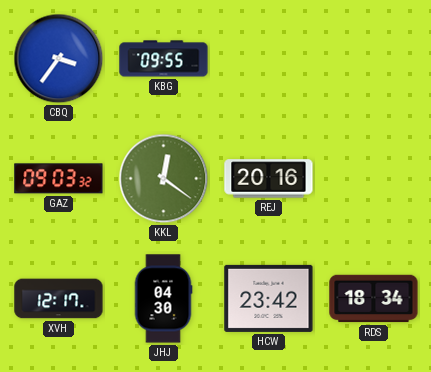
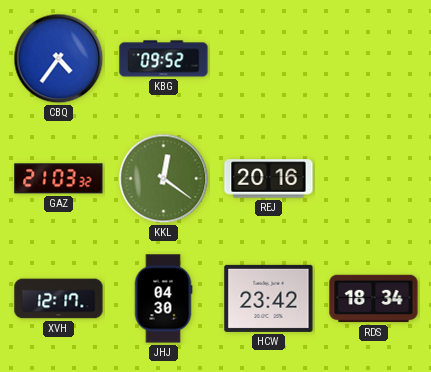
CBQ: 3:36 -> 4:36 (59, 59)
KBG: 09:55 -> 09:52 (164, 59)
GAZ: 09:03 -> 21:03 (59, 179)
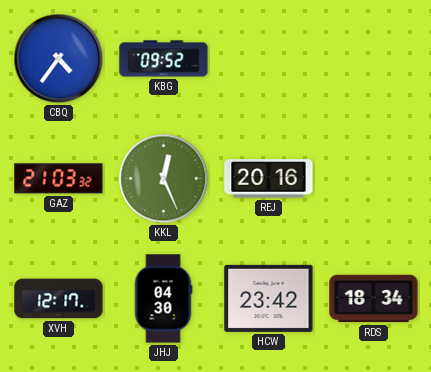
KKL: 12:21 -> 12:26 (164, 179)
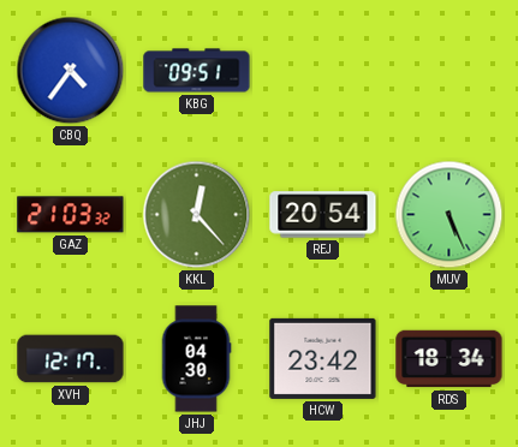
KBG: 09:52 -> 09:51 (197, 71)
KKL: 12:26 -> 12:23 (197, 215)
REJ: 20:16 -> 20:54 (323, 215)
MUV: none -> 5:26 (449, 215)
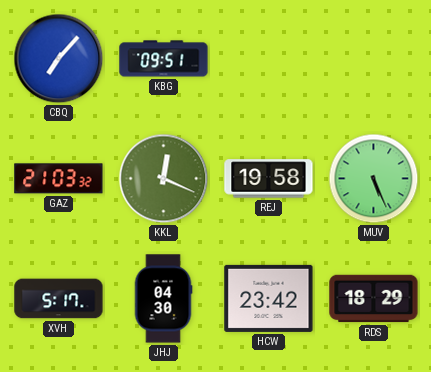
CBQ: 4:36 -> 7:07 (59, 59)
KKL: 12:23 -> 12:19 (164, 179)
REJ: 20:54 -> 19:58 (269, 179)
XVH: 12:17 -> 5:17 (59, 299)
RDS: 18:34 -> 18:29 (374, 299)
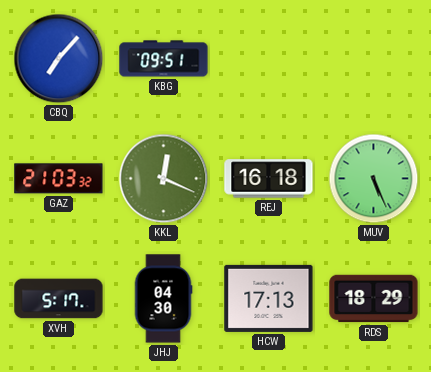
REJ: 19:58 -> 16:18 (269, 179)
HCW: 23:42 -> 17:13 (269, 298)
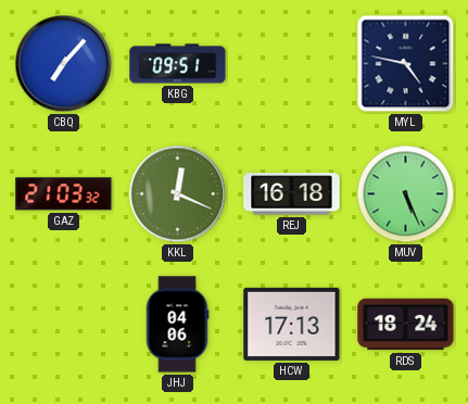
MYL: none -> 4:47 (406, 64)
XVH: 5:17 -> none (59, 299)
JHJ: 04:30 -> 04:06 (177, 325)
RDS: 18:29 -> 18:24 (406, 325)
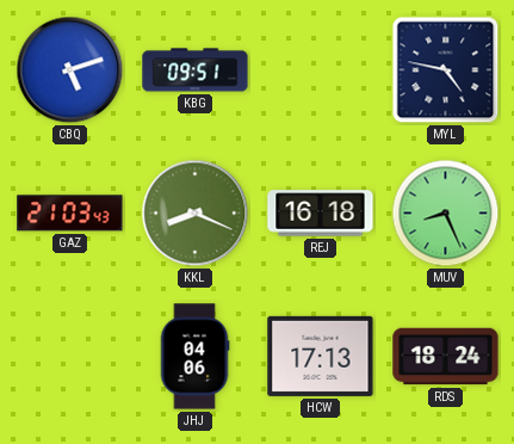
CBQ: 7:07 -> 5:12 (70, 70)
GAZ: 21:03:32 -> 21:03:43 (70, 214)
KKL: 12:19 -> 8:19 (196, 214)
MUV: 5:26 -> 8:26 (446, 214)
